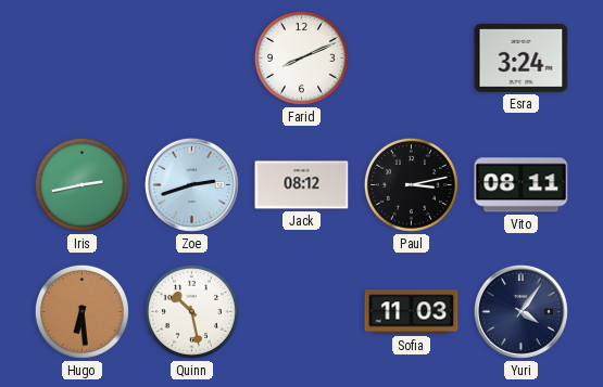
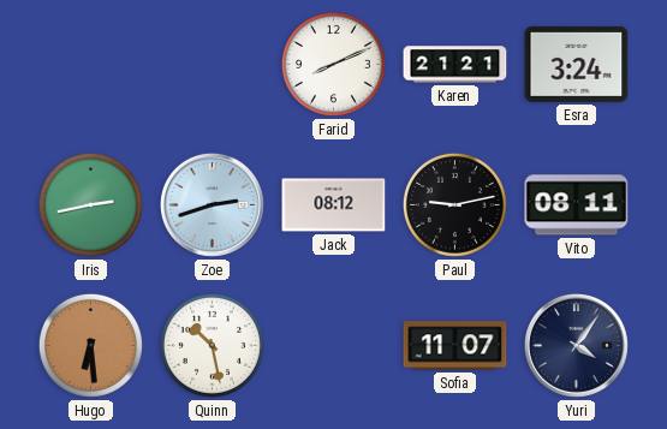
Karen: none -> 21:21 (455, 65)
Paul: 3:13 -> 9:13 (454, 204)
Sofia: 11:03 -> 11:07 (455, 346)
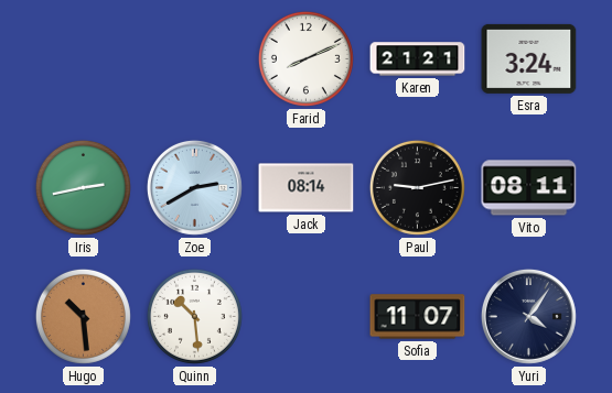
Zoe: 2:42 -> 2:40 (194, 187)
Jack: 08:12 -> 08:14 (307, 188)
Hugo: 6:29 -> 10:29 (83, 316)
Quinn: 10:28 -> 10:29 (194, 316)
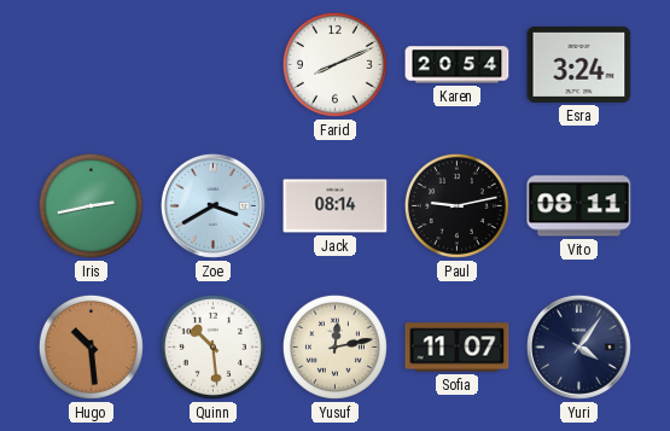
Karen: 21:21 -> 20:54 (458, 65)
Zoe: 2:40 -> 3:40 (212, 205)
Yusuf: none -> 12:13 (334, 346)
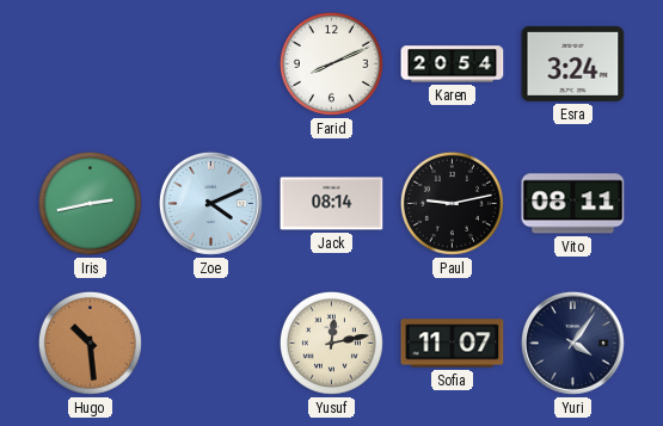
Zoe: 3:40 -> 4:11 (210, 203)
Quinn: 10:29 -> none (212, 346)
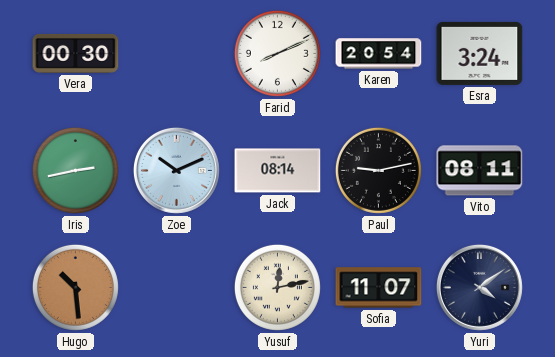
Vera: none -> 00:30 (76, 53)
Zoe: 4:11 -> 10:11 (176, 170)
Yuri: 4:06 -> 4:09 (479, 287)
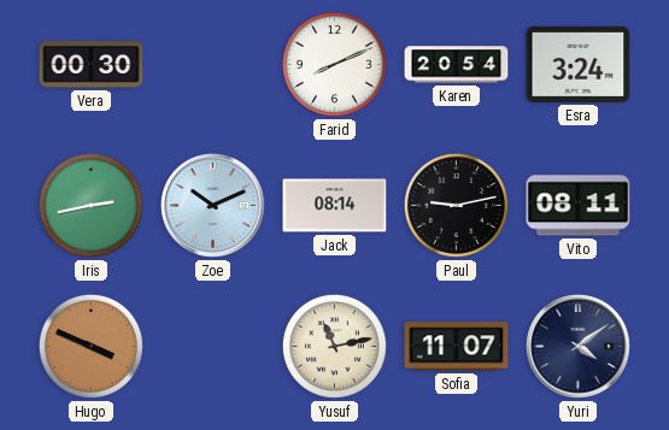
Hugo: 10:29 -> 3:49 (90, 346)
Yusuf: 12:13 -> 11:13 (334, 346)
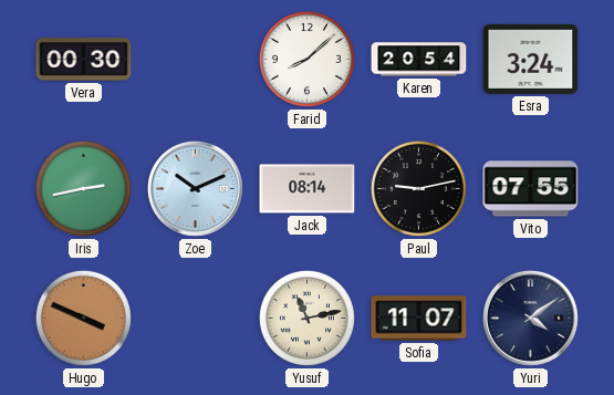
Farid: 8:11 -> 8:08 (306, 59)
Vito: 08:11 -> 07:55 (531, 189)
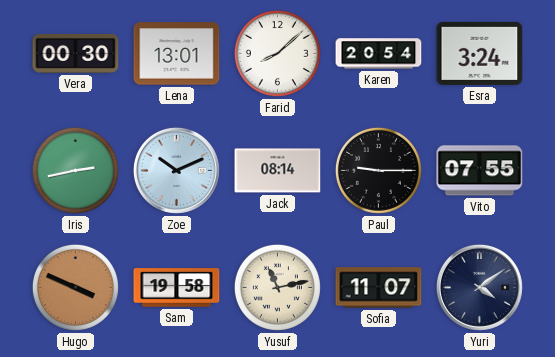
Lena: none -> 13:01 (177, 54)
Paul: 9:13 -> 9:15 (378, 170)
Sam: none -> 19:58 (177, 288)
